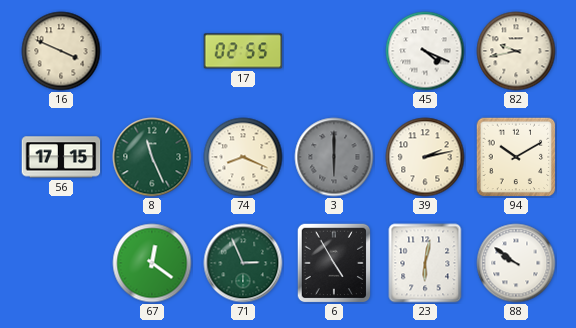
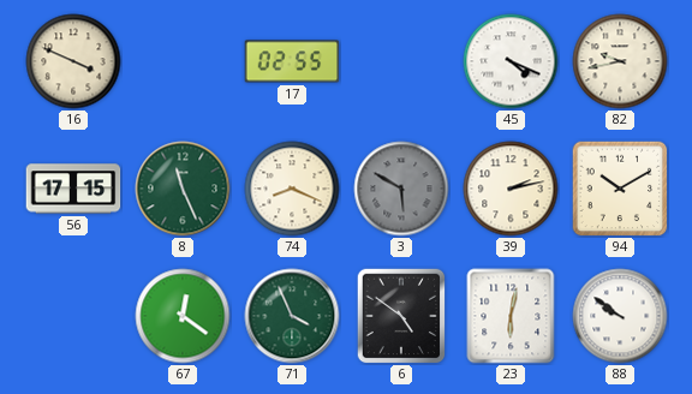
3: 6:00 -> 5:50 (401, 189)
71: 2:56 -> 3:56 (292, 316)
6: 4:55 -> 4:51 (401, 316)
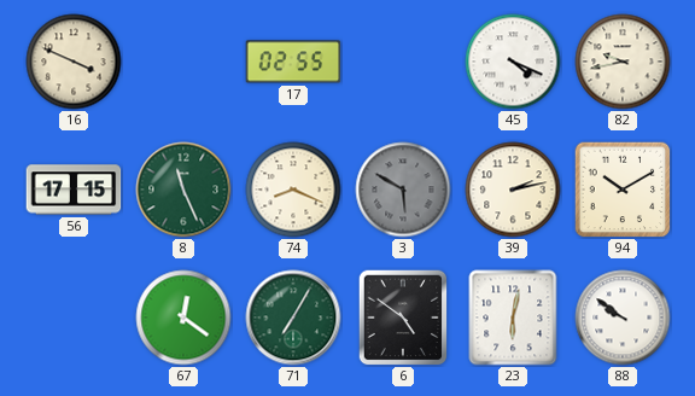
71: 3:56 -> 7:05 (293, 318)
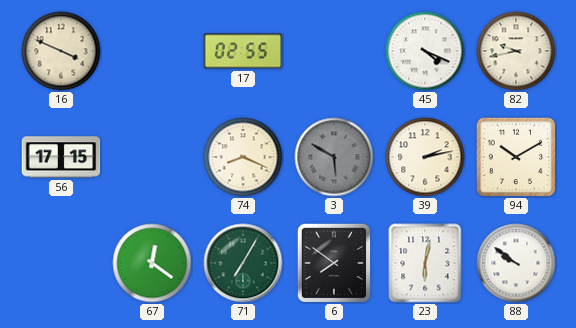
8: 11:26 -> none (183, 190)
6: 4:51 -> 7:51 (334, 263)
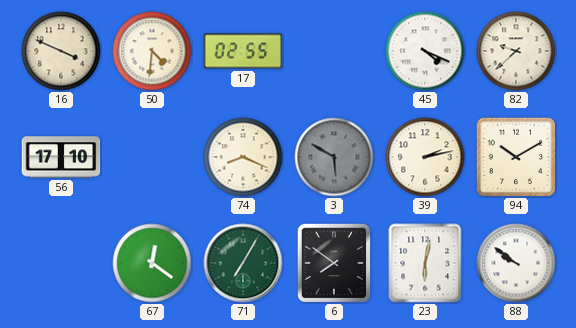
50: none -> 4:31 (152, 51)
82: 9:43 -> 9:38 (516, 51)
56: 17:15 -> 17:10 (61, 157)
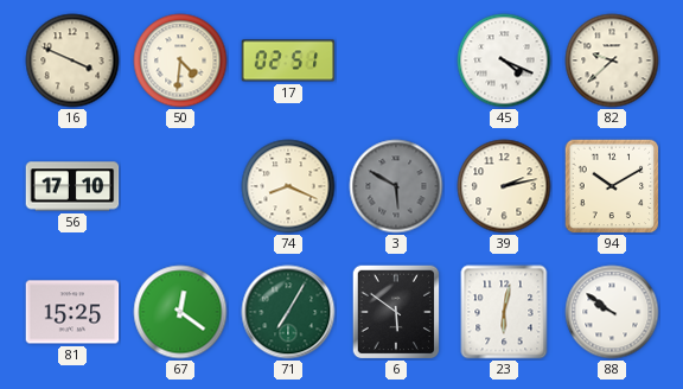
17: 02:55 -> 02:51 (288, 60)
81: none -> 15:25 (72, 312)
6: 7:51 -> 5:51 (396, 312)
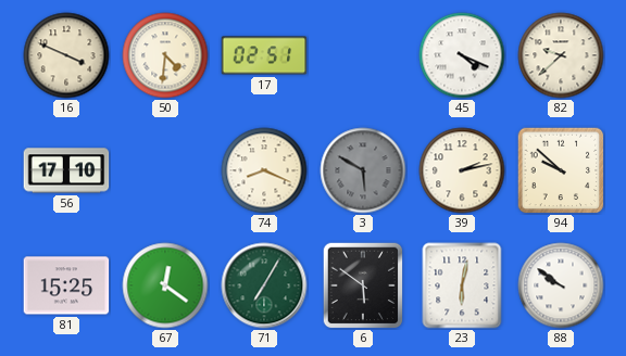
94: 10:10 -> 9:52 (561, 170)
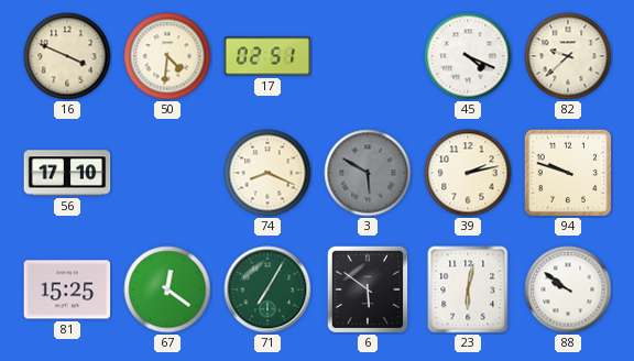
94: 9:52 -> 9:48 (568, 173)
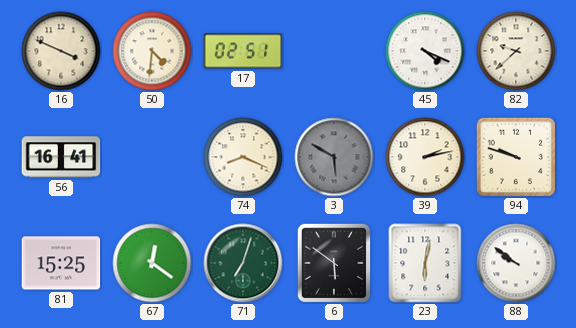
56: 17:10 -> 16:41 (61, 157)
71: 7:05 -> 7:03 (243, 263)
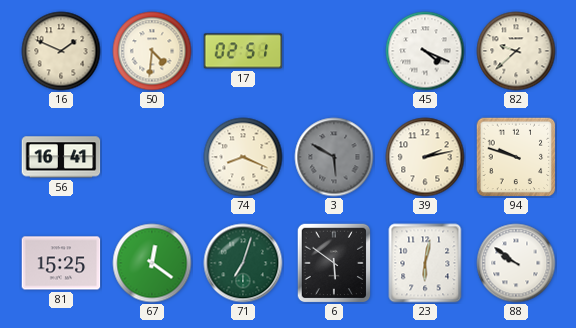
16: 3:49 -> 1:49 (61, 51)
